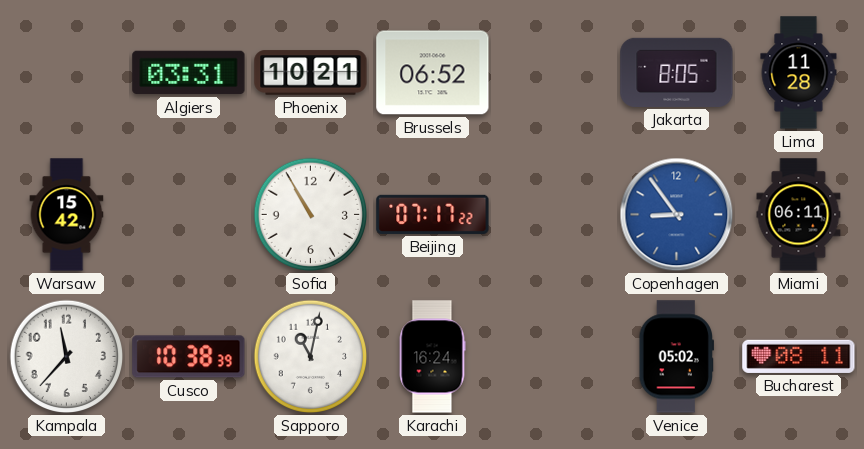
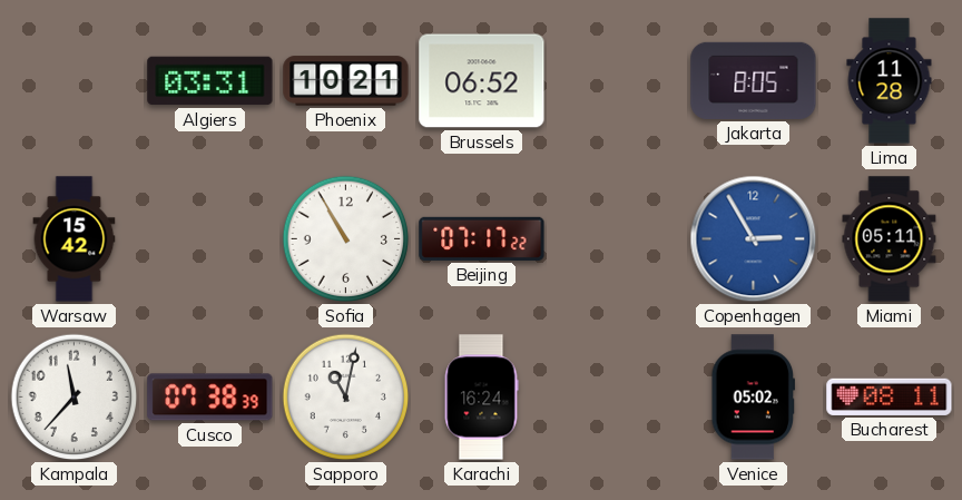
Copenhagen: 8:54 -> 2:55 (754, 239)
Miami: 06:11 -> 05:11 (890, 239)
Cusco: 10:38 -> 07:38 (210, 398)
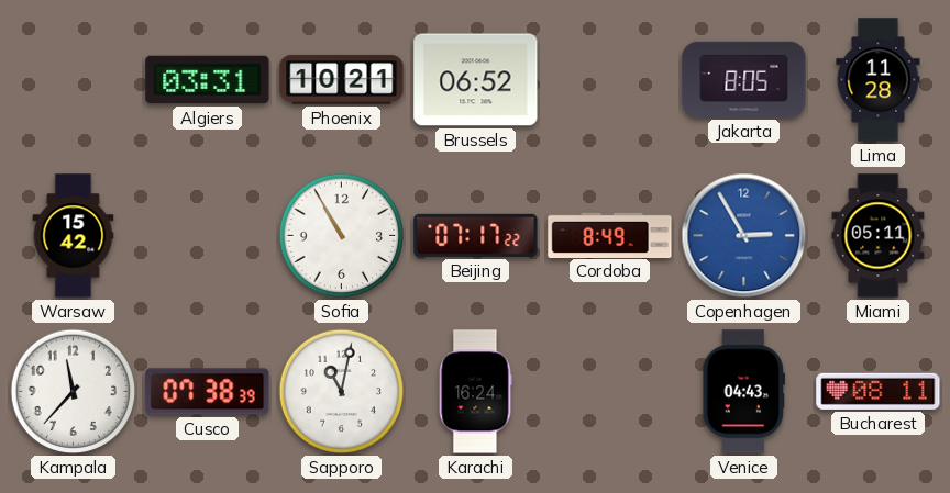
Cordoba: none -> 8:49 (610, 235)
Venice: 05:02 -> 04:43 (744, 392)
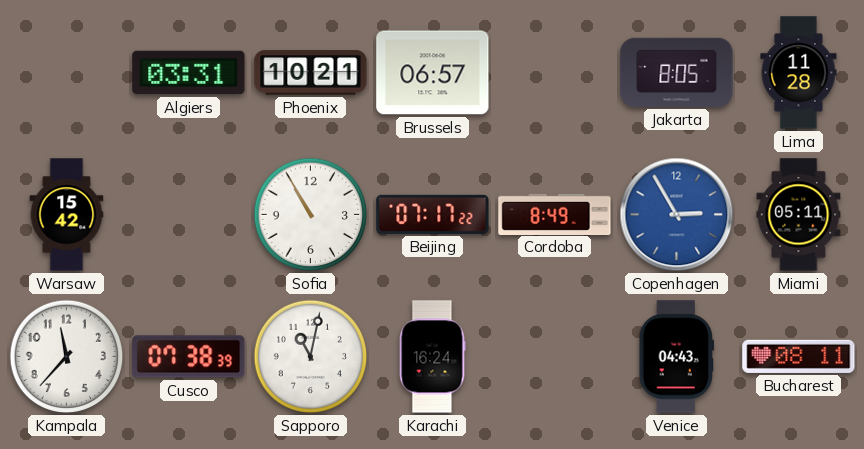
Brussels: 06:52 -> 06:57 (433, 73)
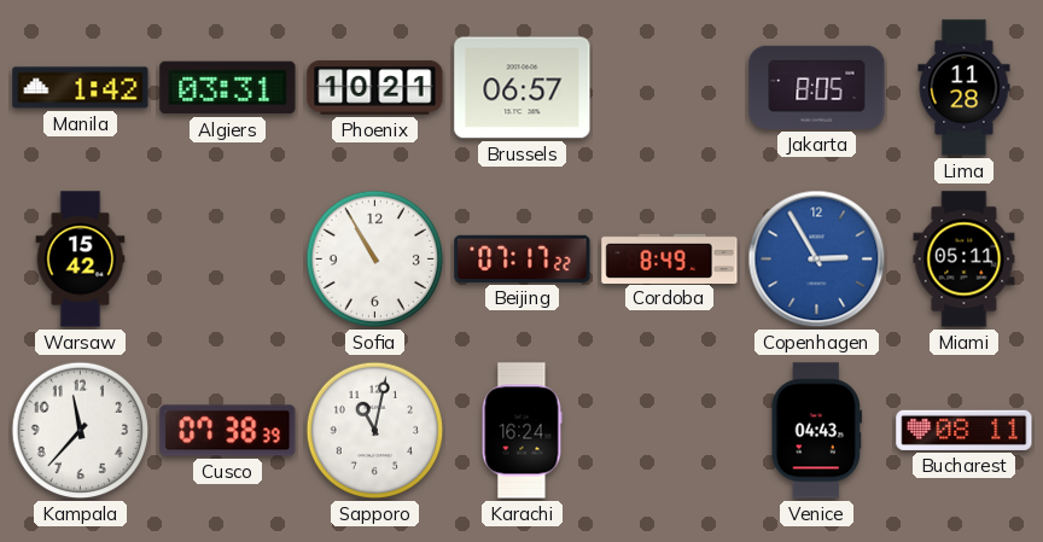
Manila: none -> 1:42 (81, 88)
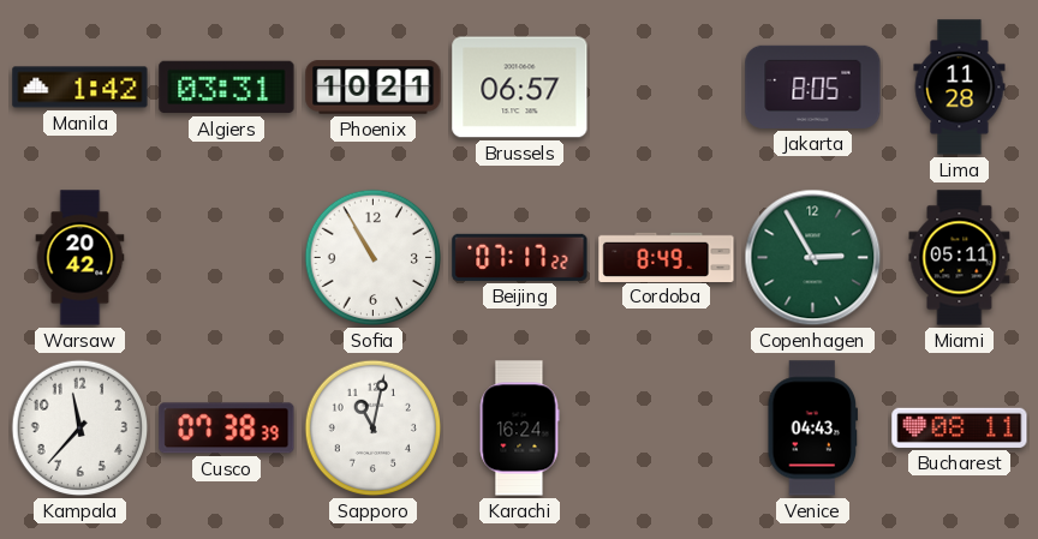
Warsaw: 15:42 -> 20:42 (80, 258)
Copenhagen dial: blue -> green (813, 258)
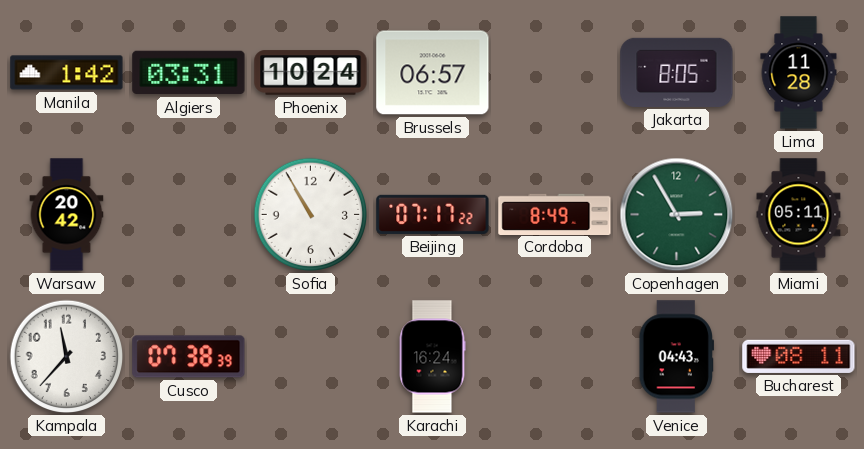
Phoenix: 10:21 -> 10:24 (311, 73)
Sapporo: 11:02 -> none (374, 429)
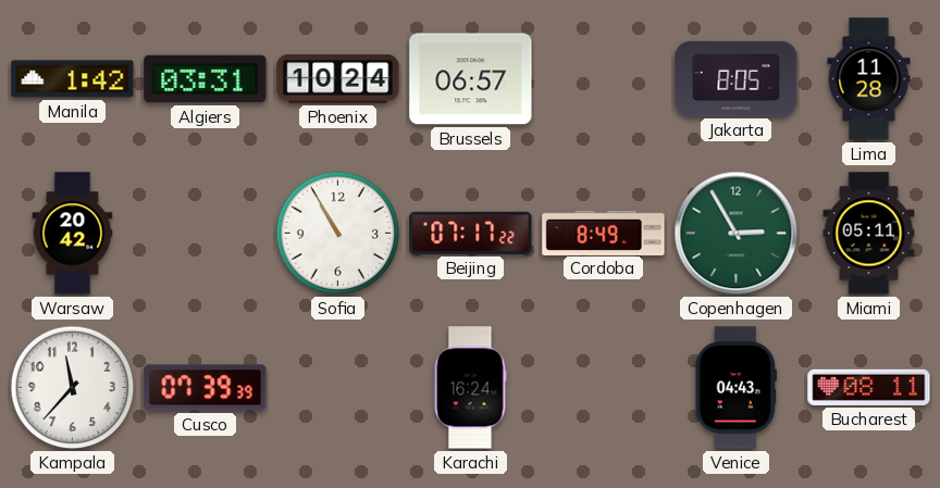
Cusco: 07:38 -> 07:39 (206, 388)
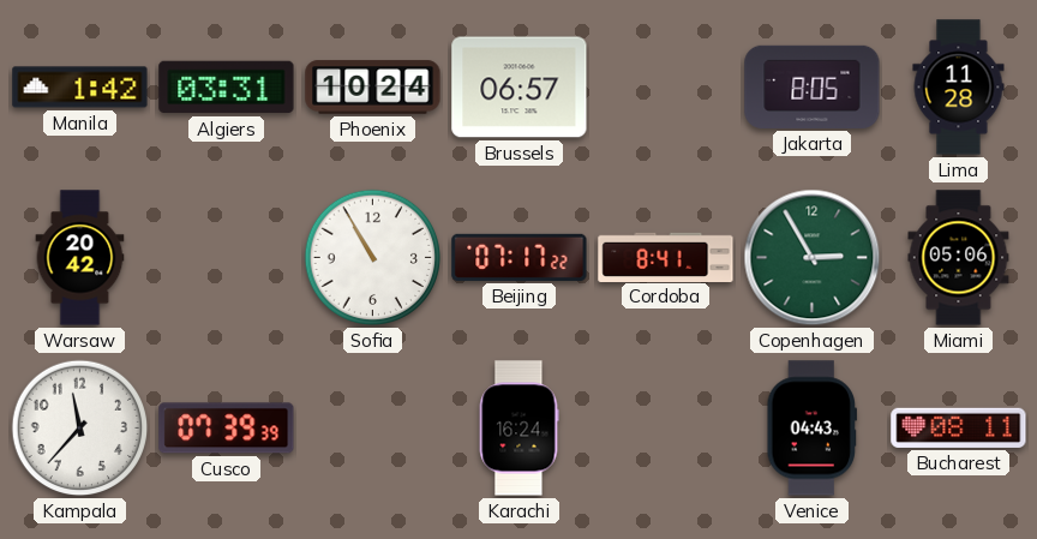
Cordoba: 8:49 -> 8:41 (666, 257)
Miami: 05:11 -> 05:06 (959, 258)
